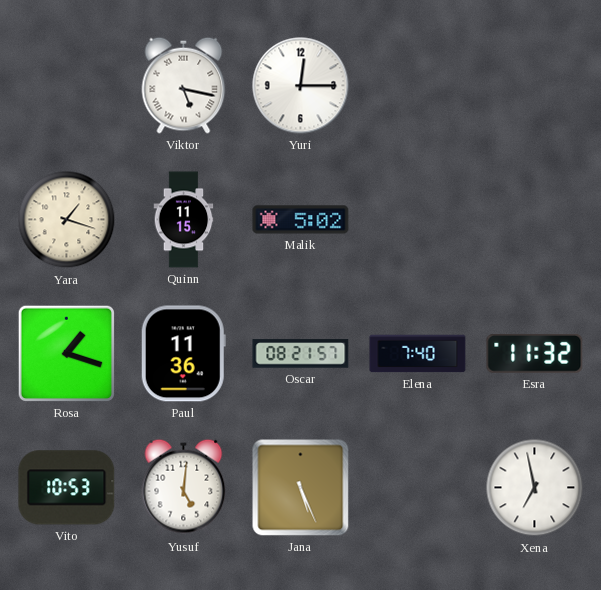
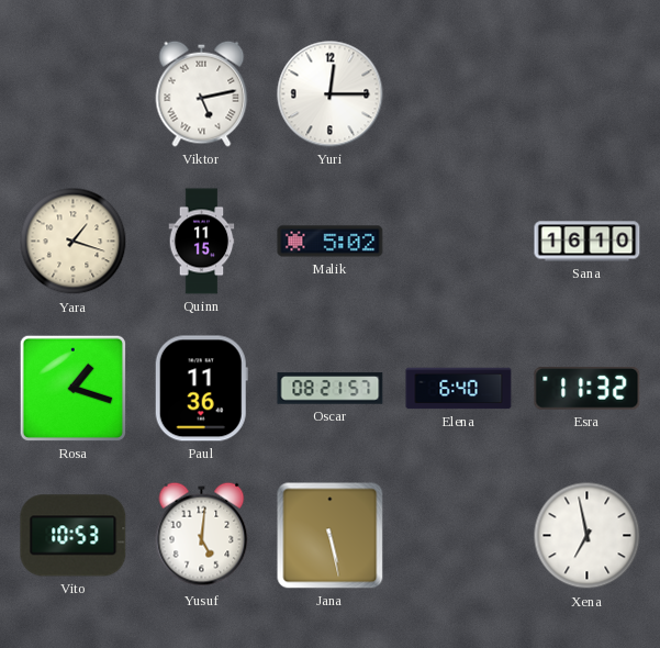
Viktor: 5:17 -> 5:13 (202, 93)
Sana: none -> 16:10 (588, 242)
Elena: 7:40 -> 6:40 (459, 389)
Jana: 5:26 -> 5:28 (331, 536)
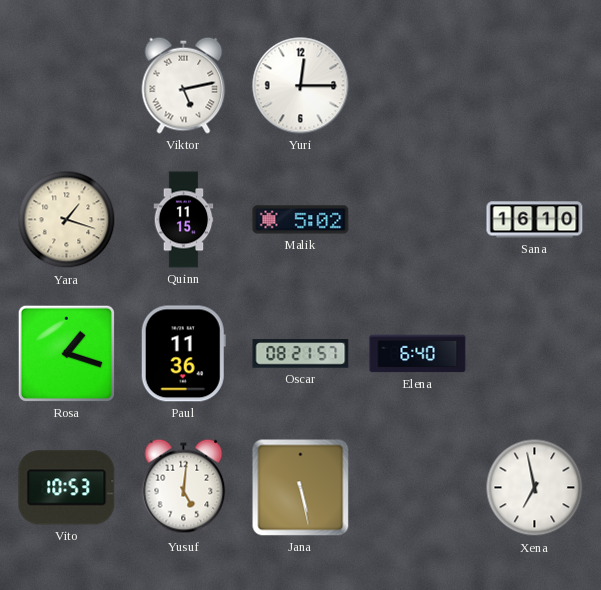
Esra: 11:32 -> none (588, 388)
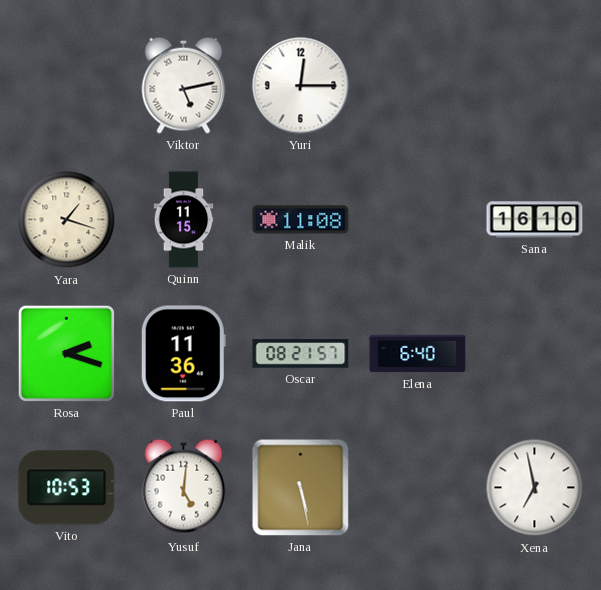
Malik: 5:02 -> 11:08 (301, 220)
Rosa: 1:18 -> 2:18 (66, 353)
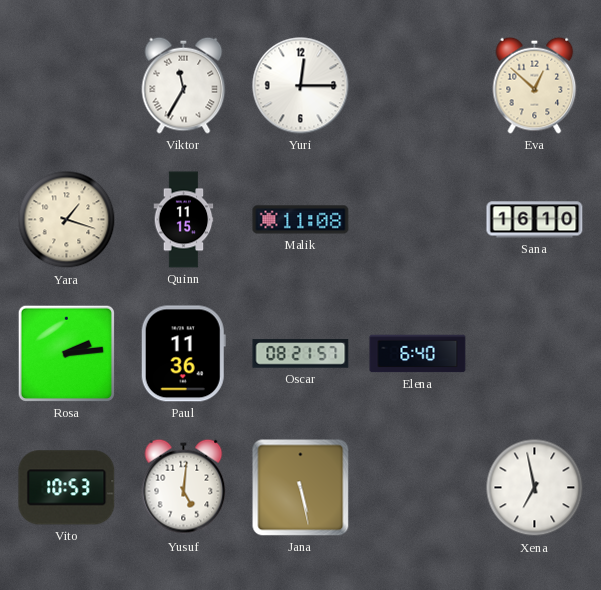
Viktor: 5:13 -> 11:35 (184, 85)
Eva: none -> 12:52 (535, 85)
Rosa: 2:18 -> 2:14 (66, 353)
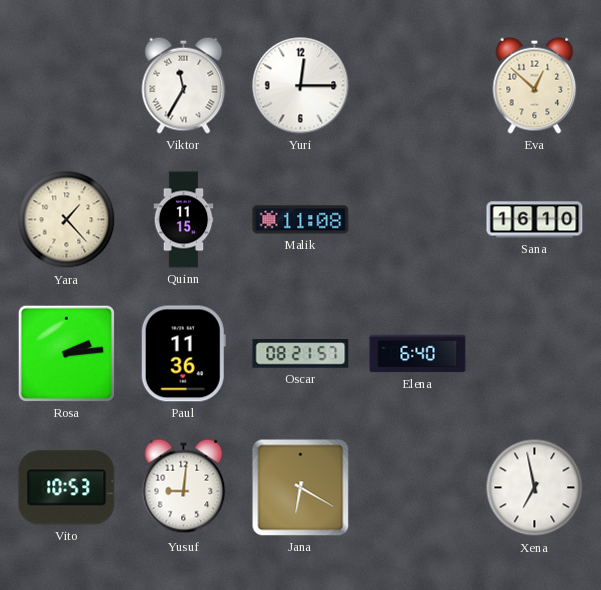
Yara: 1:18 -> 1:23 (67, 220)
Yusuf: 5:01 -> 9:01 (184, 487)
Jana: 5:28 -> 6:20 (301, 488)
